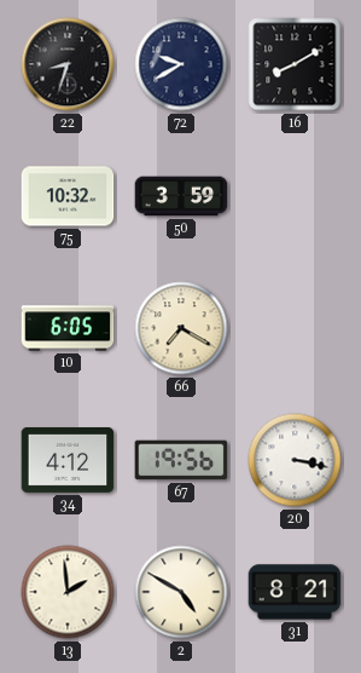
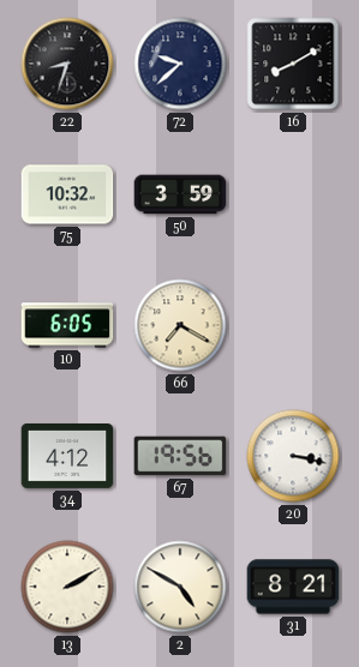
72: 9:40 -> 9:38 (180, 64)
13: 1:59 -> 2:10 (67, 587)
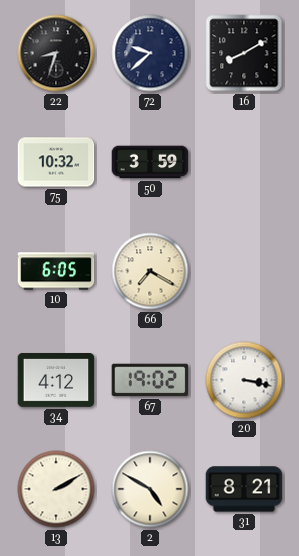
67: 19:56 -> 19:02 (150, 380)
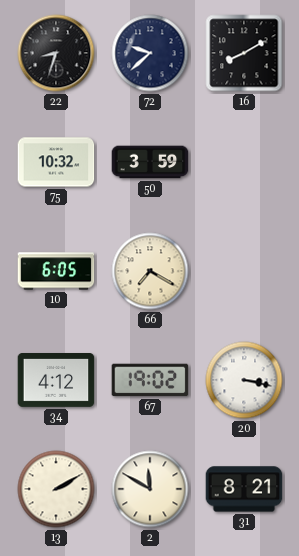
2: 4:50 -> 11:50 (150, 489)
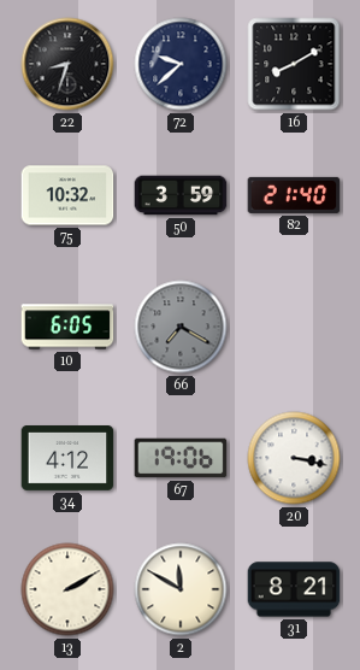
82: none -> 21:40 (294, 195)
66 dial: cream -> grey (181, 327)
67: 19:02 -> 19:06 (181, 458)
